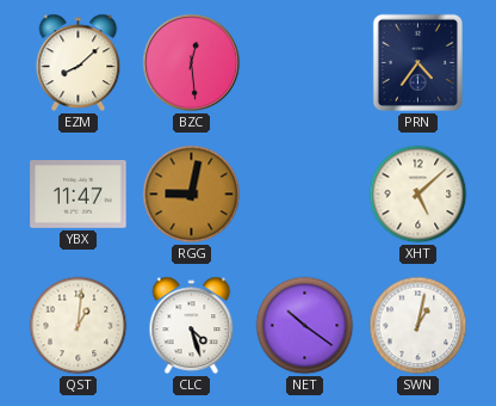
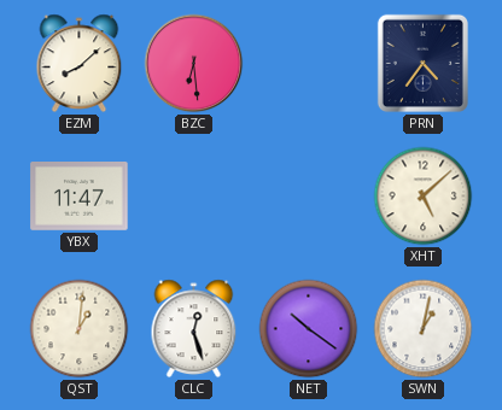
BZC: 12:29 -> 6:29 (194, 64)
RGG: 9:02 -> none (192, 195)
CLC: 4:27 -> 12:27 (194, 329)
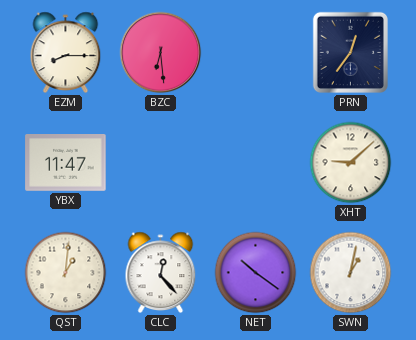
EZM: 8:08 -> 8:15 (66, 53)
PRN: 4:36 -> 12:36 (350, 52)
XHT: 5:08 -> 9:08 (351, 163)
CLC: 12:27 -> 12:23 (161, 273)
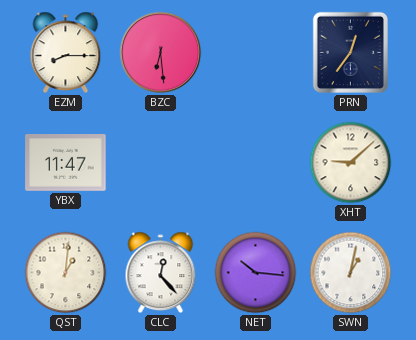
NET: 10:21 -> 10:16 (256, 273)
